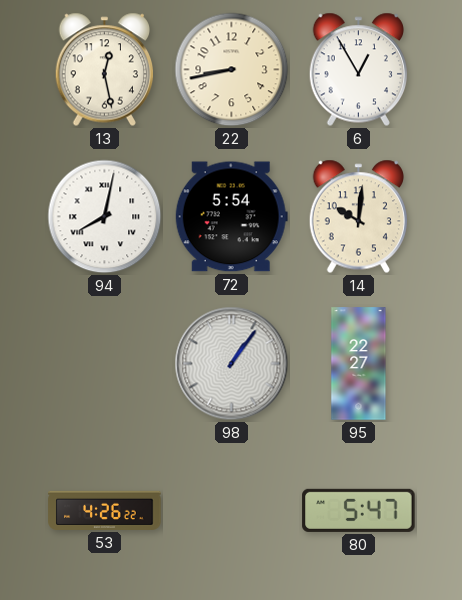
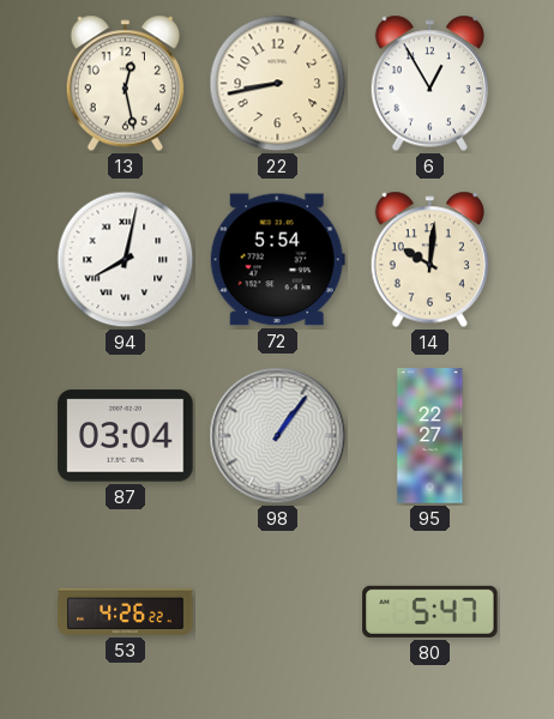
87: none -> 03:04 (126, 436)
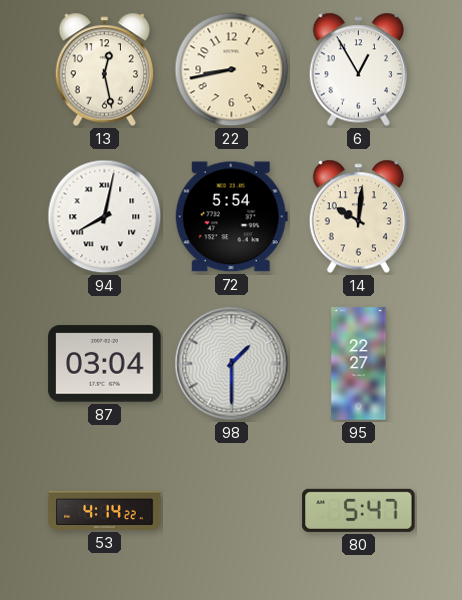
98: 1:06 -> 1:30 (232, 364)
53: 4:26 -> 4:14 (105, 510)
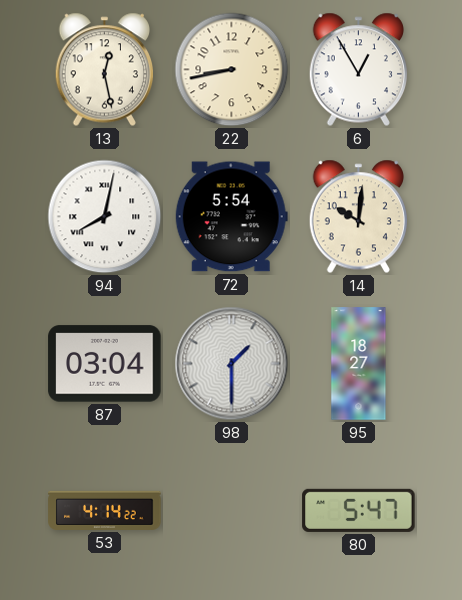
95: 22:27 -> 18:27 (359, 364)
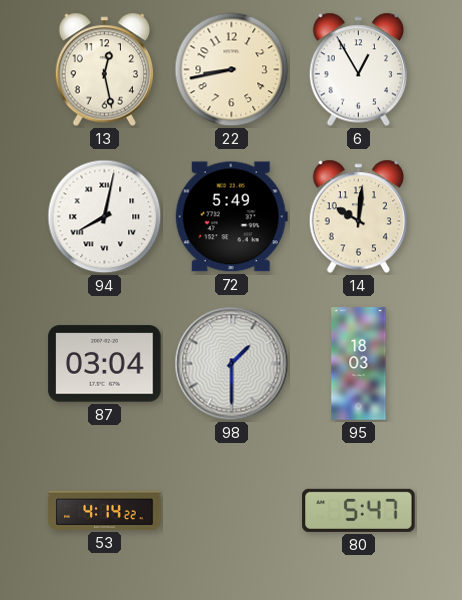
72: 5:54 -> 5:49 (231, 217)
95: 18:27 -> 18:03 (359, 364)
